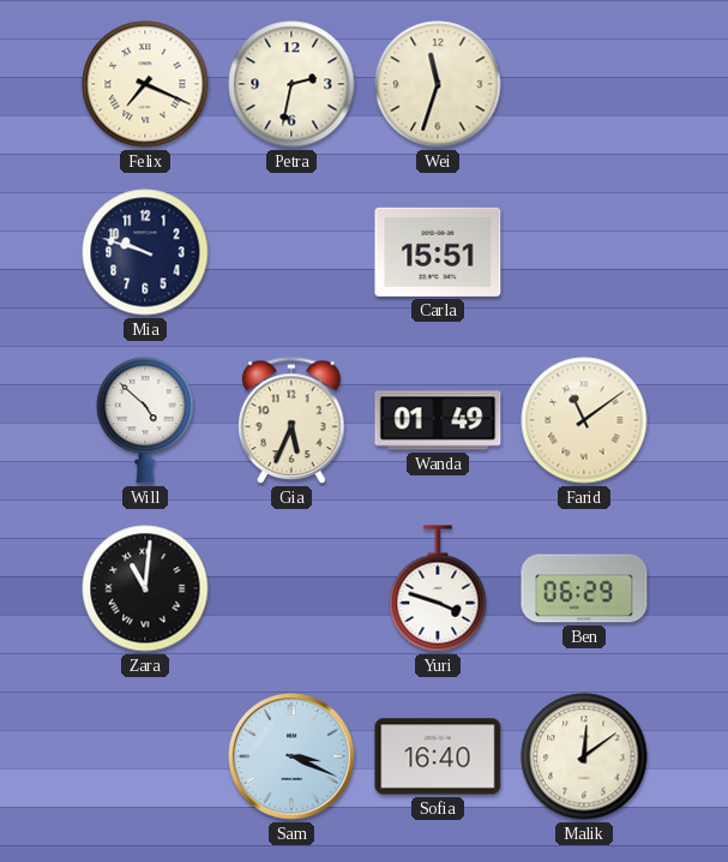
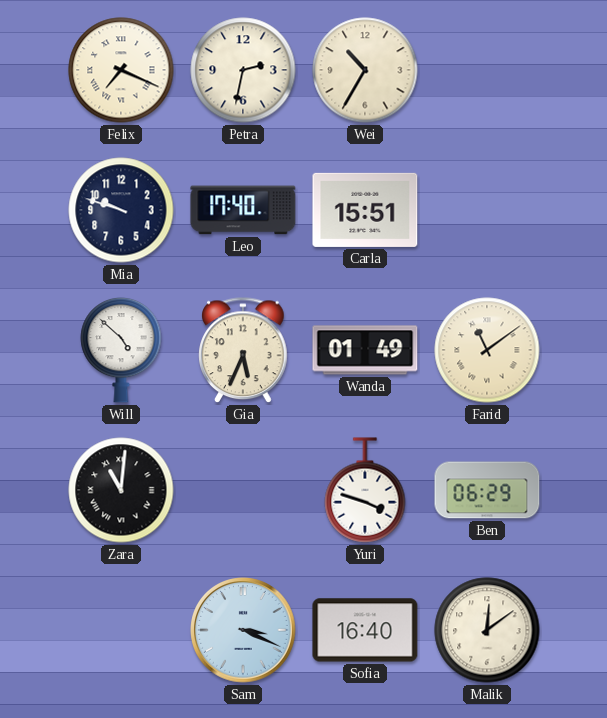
Wei: 11:33 -> 10:35 (365, 70)
Leo: none -> 17:40 (243, 210)
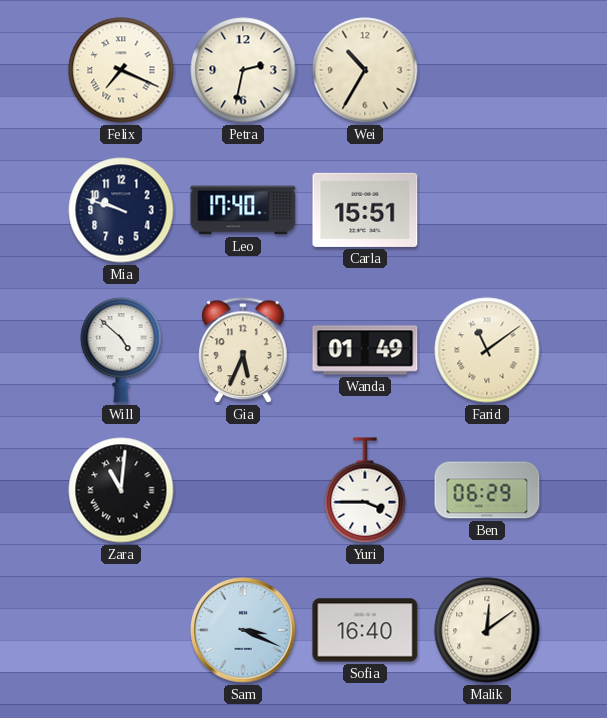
Yuri: 3:48 -> 3:45 (365, 490)
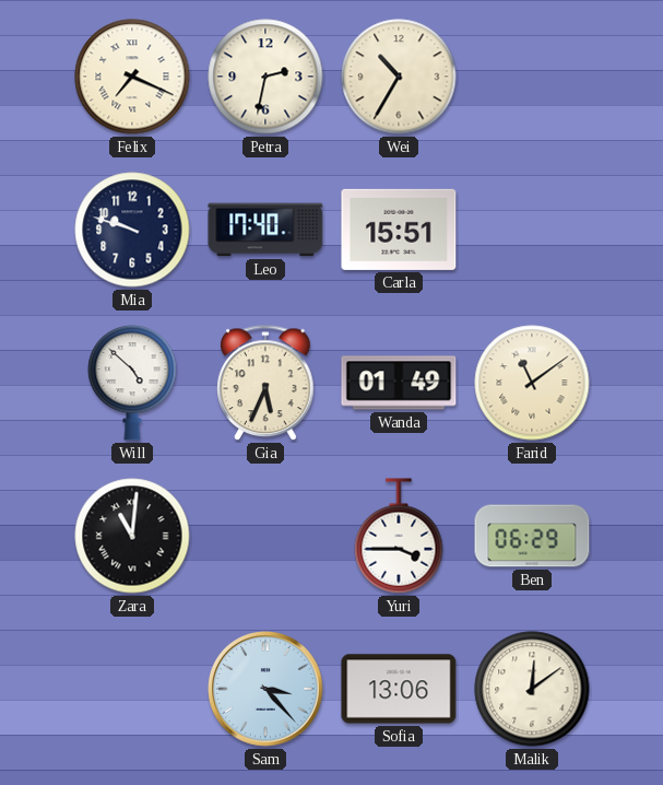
Sam: 3:19 -> 3:23 (265, 689)
Sofia: 16:40 -> 13:06 (399, 689)
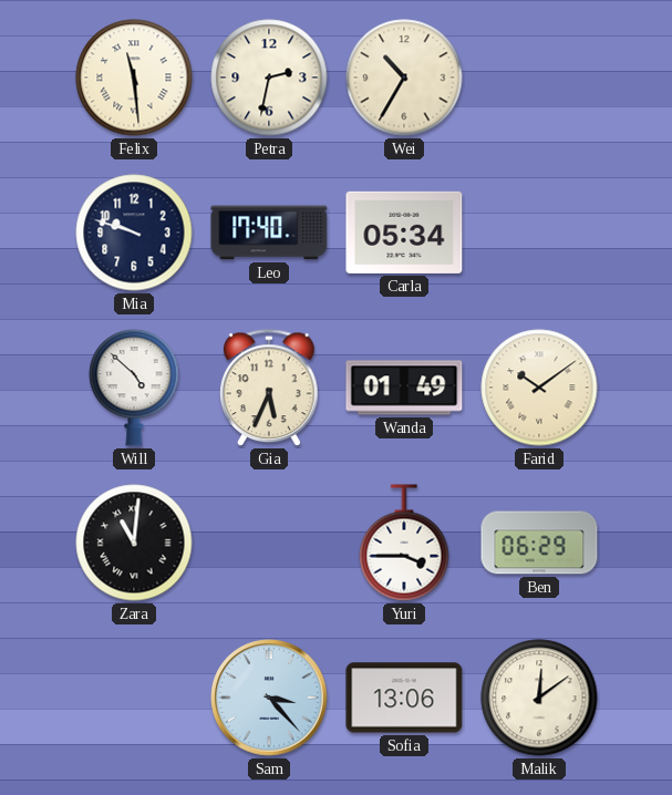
Felix: 7:19 -> 11:29 (134, 78)
Carla: 15:51 -> 05:34 (404, 233)
Farid: 11:09 -> 10:09 (539, 388)
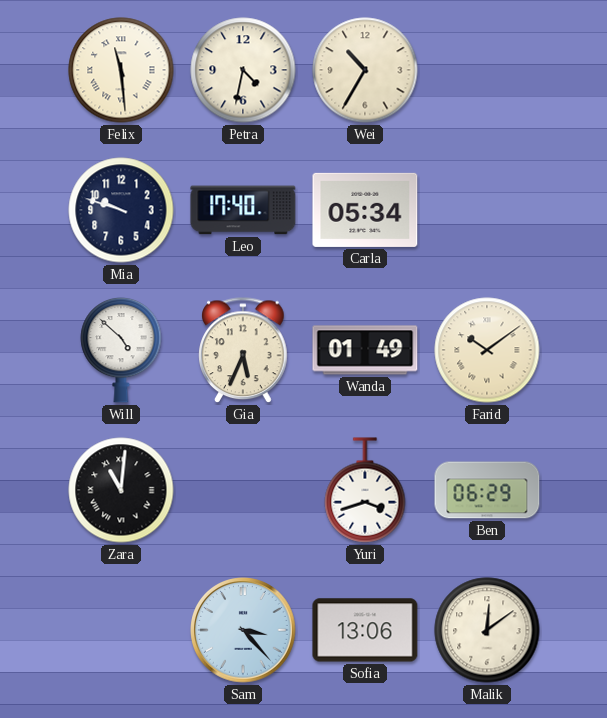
Petra: 2:32 -> 4:32 (243, 70)
Yuri: 3:45 -> 3:42 (365, 490)
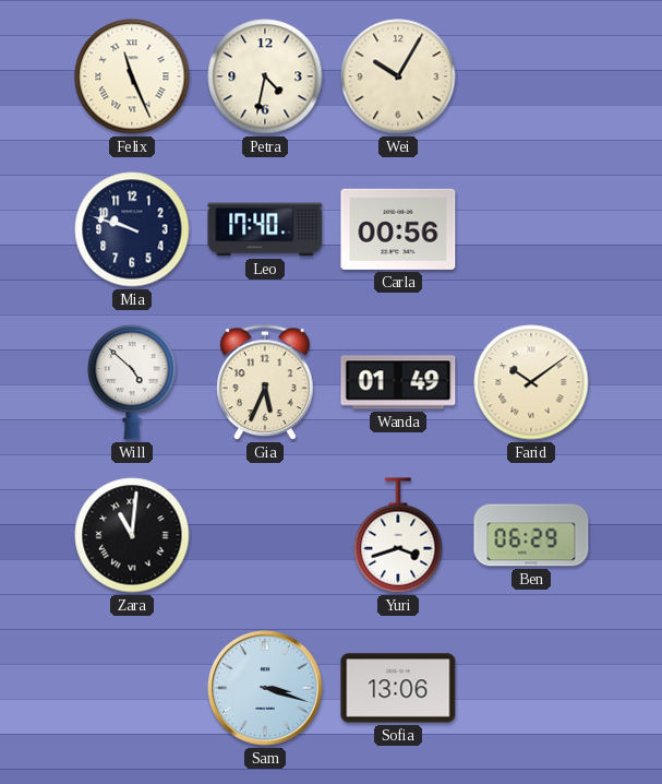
Felix: 11:29 -> 11:26 (132, 76)
Wei: 10:35 -> 10:05 (398, 76)
Carla: 05:34 -> 00:56 (398, 229)
Sam: 3:23 -> 3:18 (265, 688)
Malik: 12:09 -> none (487, 630)
